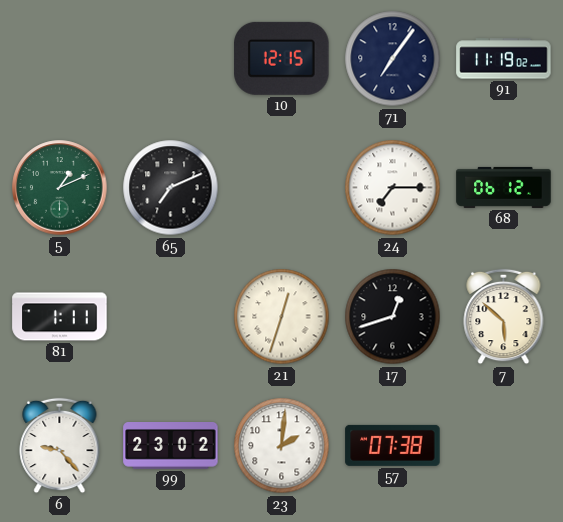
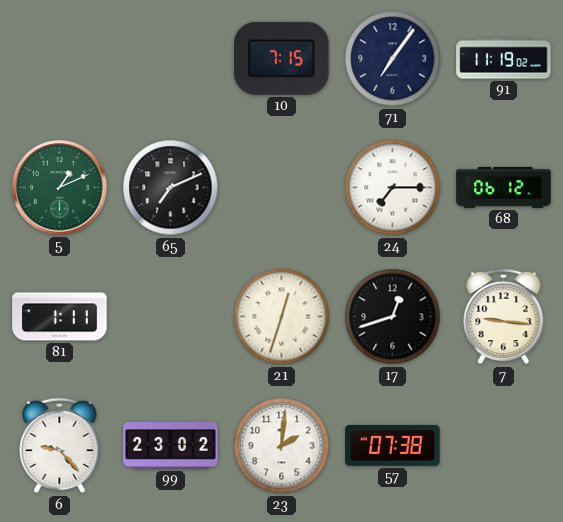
10: 12:15 -> 7:15 (282, 58)
7: 5:52 -> 9:16 (504, 317)
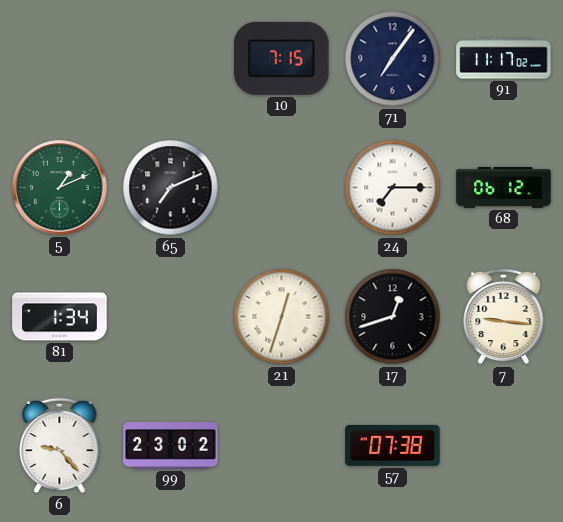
91: 11:19 -> 11:17 (504, 59)
81: 1:11 -> 1:34 (60, 317)
23: 2:01 -> none (282, 446)
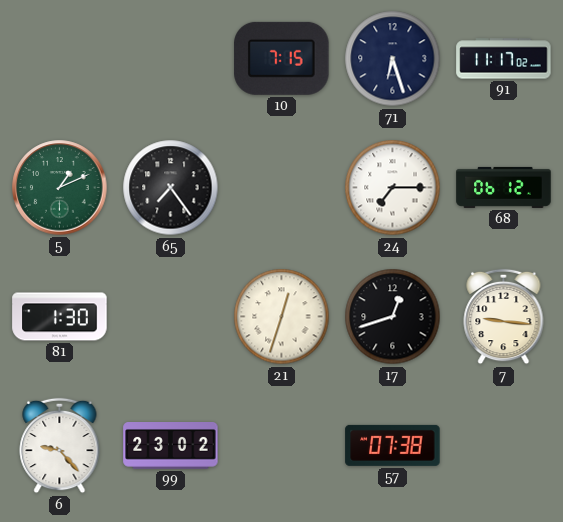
71: 7:06 -> 6:27 (393, 59)
65: 7:11 -> 7:24 (171, 188)
81: 1:34 -> 1:30 (60, 317)
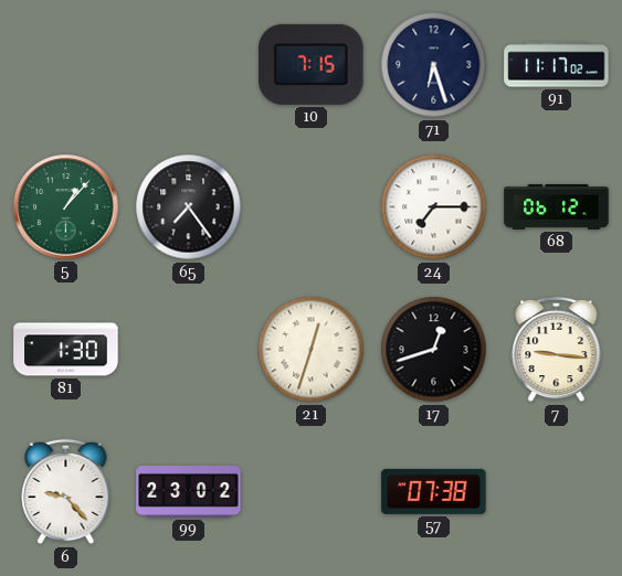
5: 1:11 -> 1:07 (66, 207)
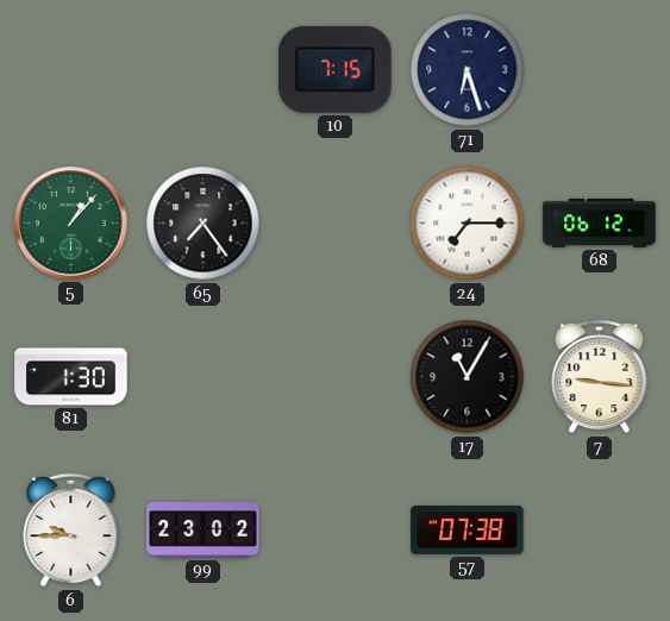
91: 11:17 -> none (557, 65)
21: 12:33 -> none (312, 350)
17: 12:42 -> 11:05 (468, 377)
6: 9:23 -> 9:45 (71, 531)
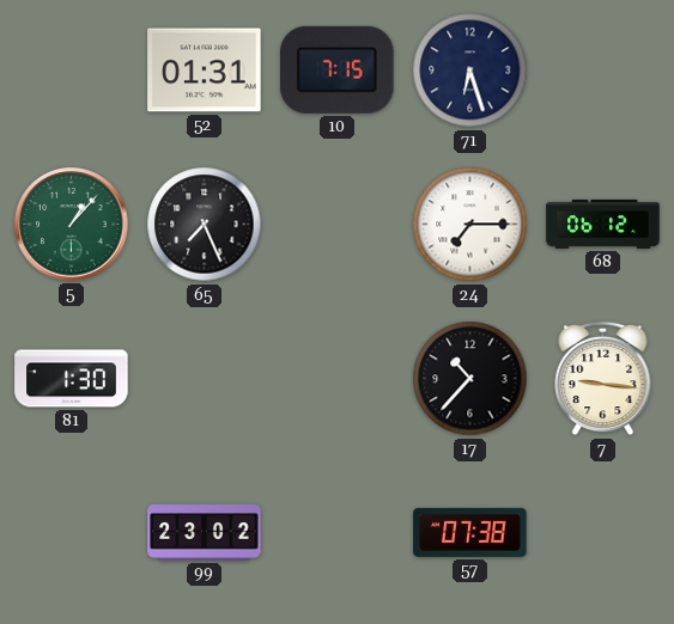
52: none -> 01:31 (205, 71)
65: 7:24 -> 7:26 (205, 225)
17: 11:05 -> 10:37 (470, 379)
6: 9:45 -> none (71, 531)
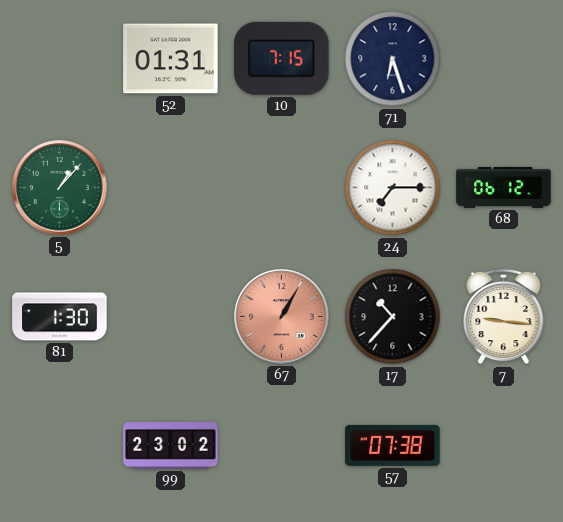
65: 7:26 -> none (205, 225)
67: none -> 1:05 (282, 317)
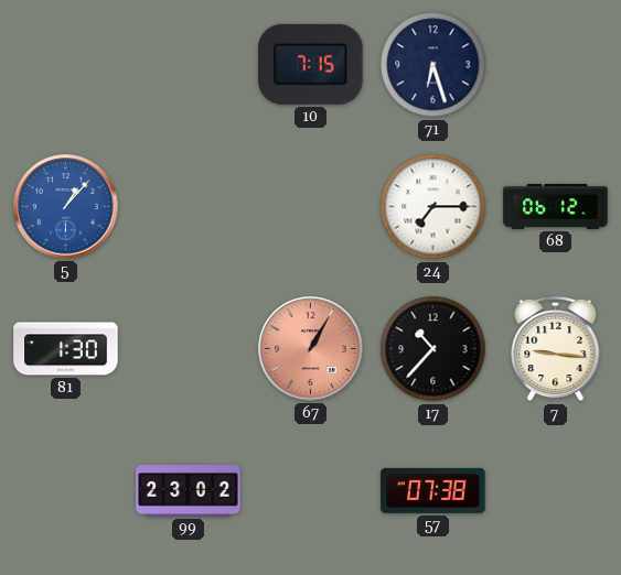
52: 01:31 -> none (171, 59)
5 dial: green -> blue (66, 207)
